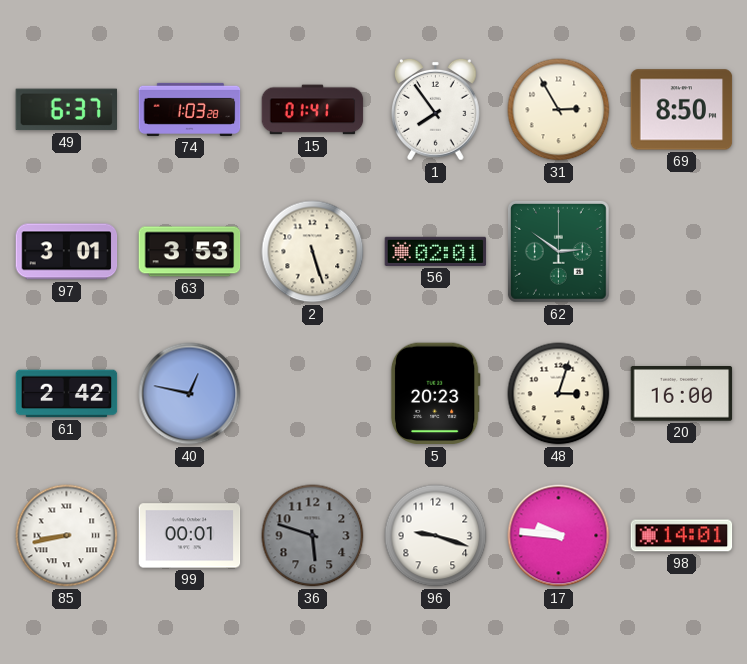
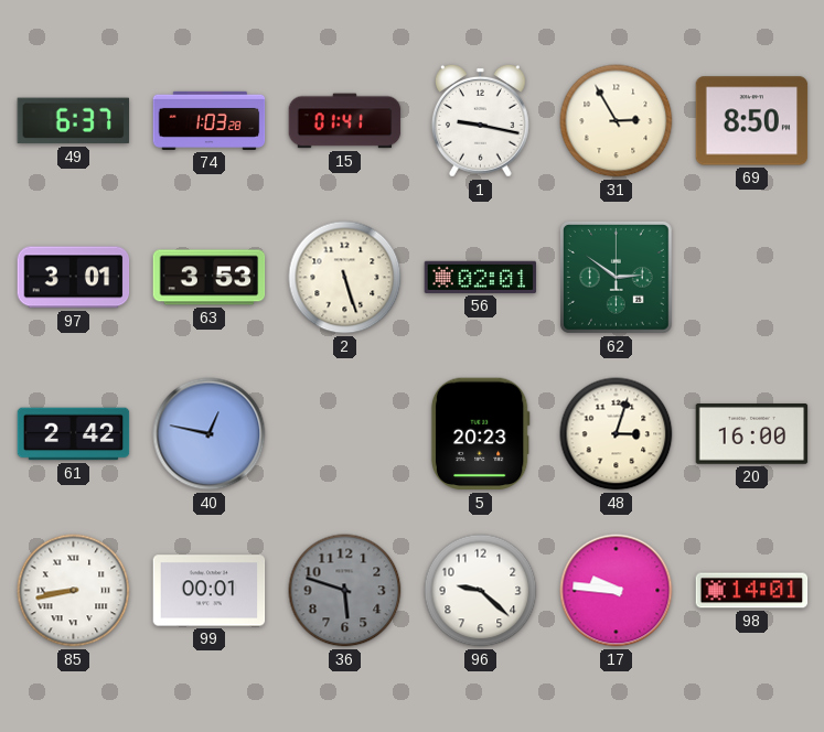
1: 7:54 -> 9:17 (480, 120)
96: 9:18 -> 9:22 (481, 591)
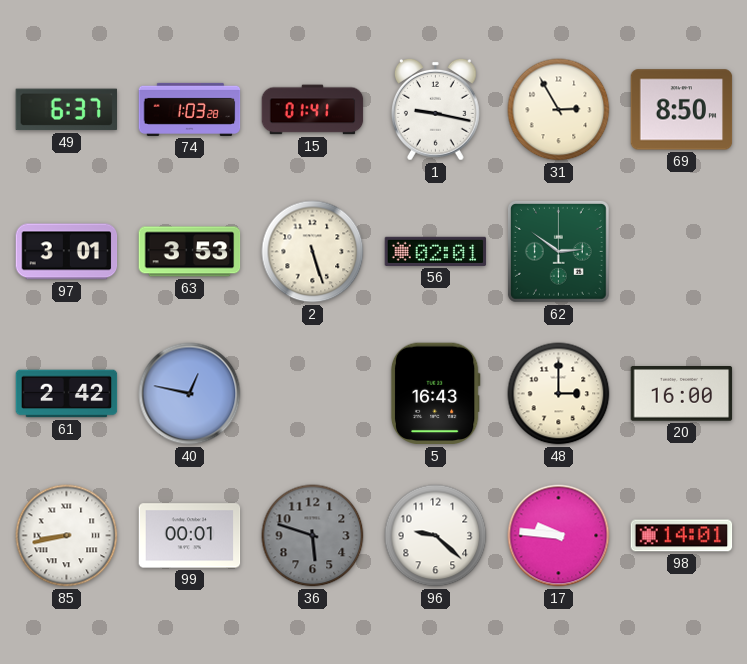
5: 20:23 -> 16:43 (435, 394)
48: 3:03 -> 3:00 (559, 394)
